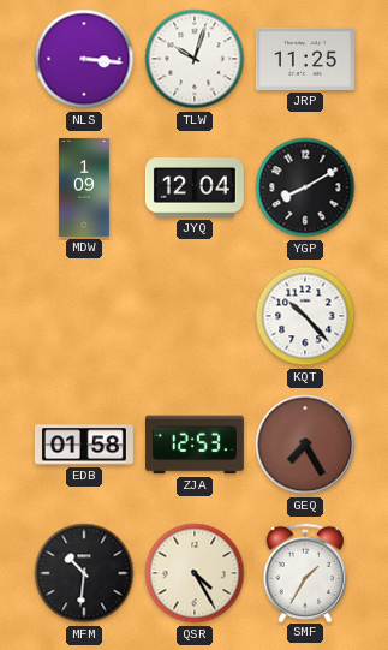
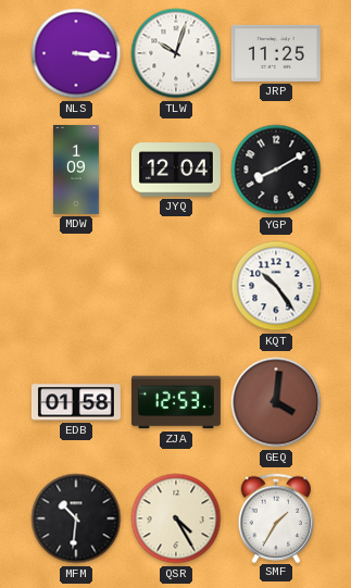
KQT: 10:23 -> 10:24 (276, 286)
GEQ: 7:25 -> 4:01 (276, 402)
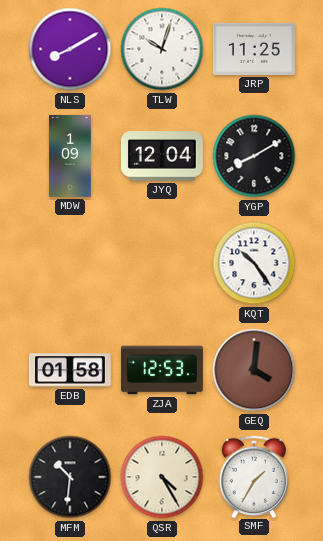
NLS: 3:16 -> 8:10 (70, 49)
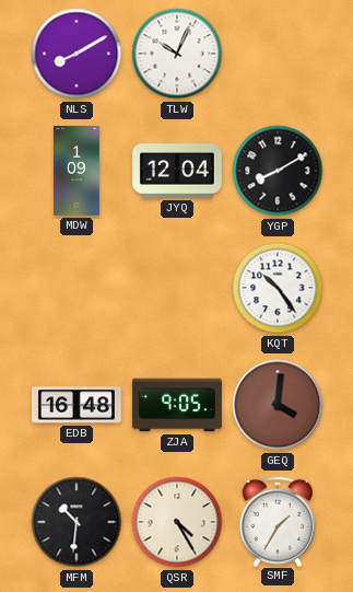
TLW: 10:03 -> 10:04 (177, 54)
JRP: 11:25 -> none (254, 49)
EDB: 01:58 -> 16:48 (77, 405)
ZJA: 12:53 -> 9:05 (177, 405)
